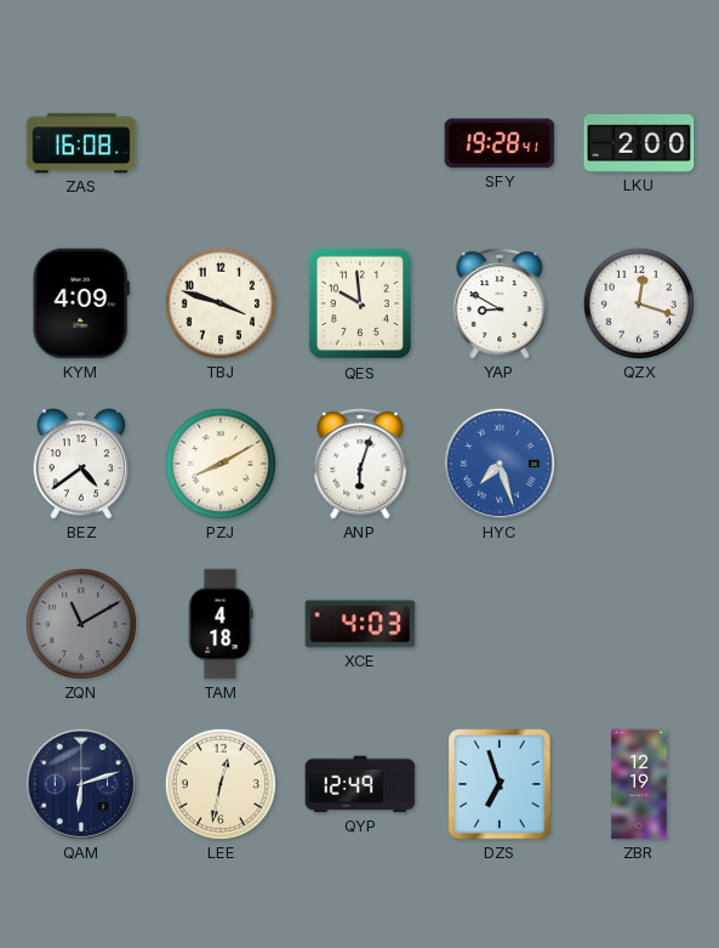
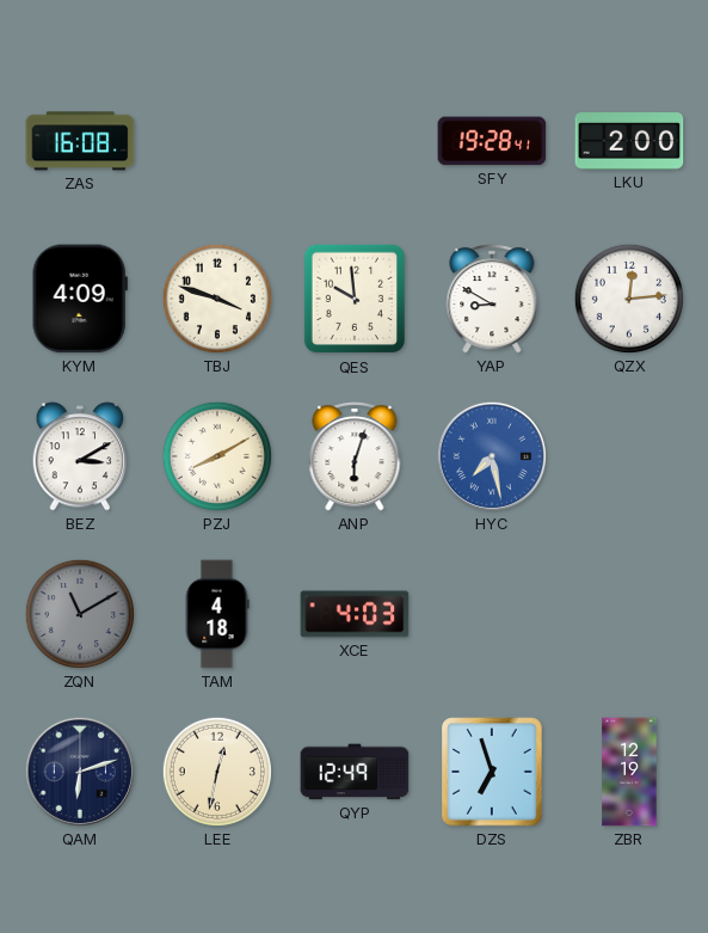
QZX: 12:18 -> 12:14 (629, 299)
BEZ: 4:39 -> 3:10 (80, 456)
HYC: 7:27 -> 7:28 (492, 456)
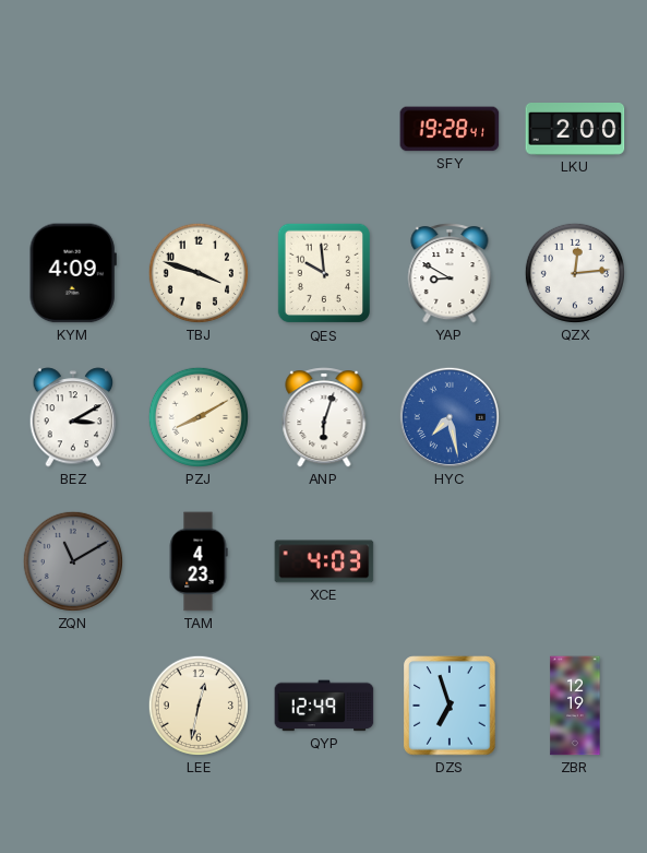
ZAS: 16:08 -> none (80, 141)
TAM: 4:18 -> 4:23 (199, 561)
QAM: 6:12 -> none (80, 772)
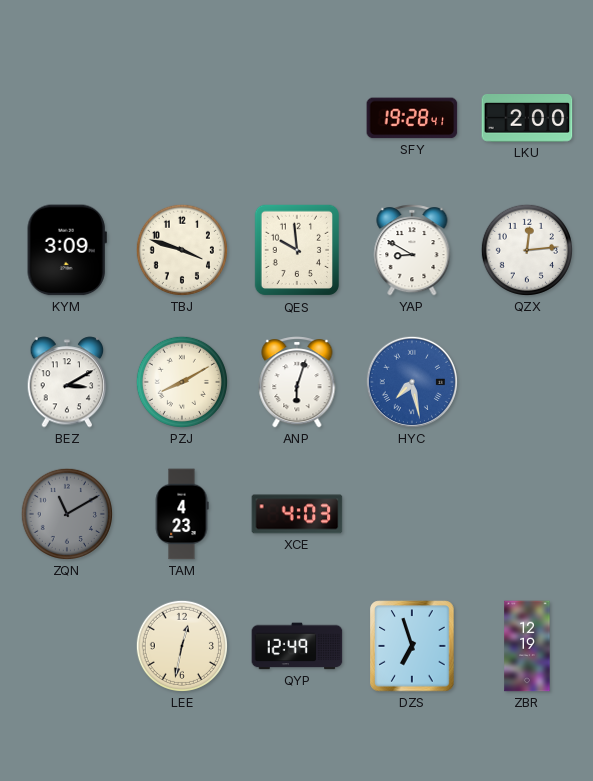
KYM: 4:09 -> 3:09 (67, 250)
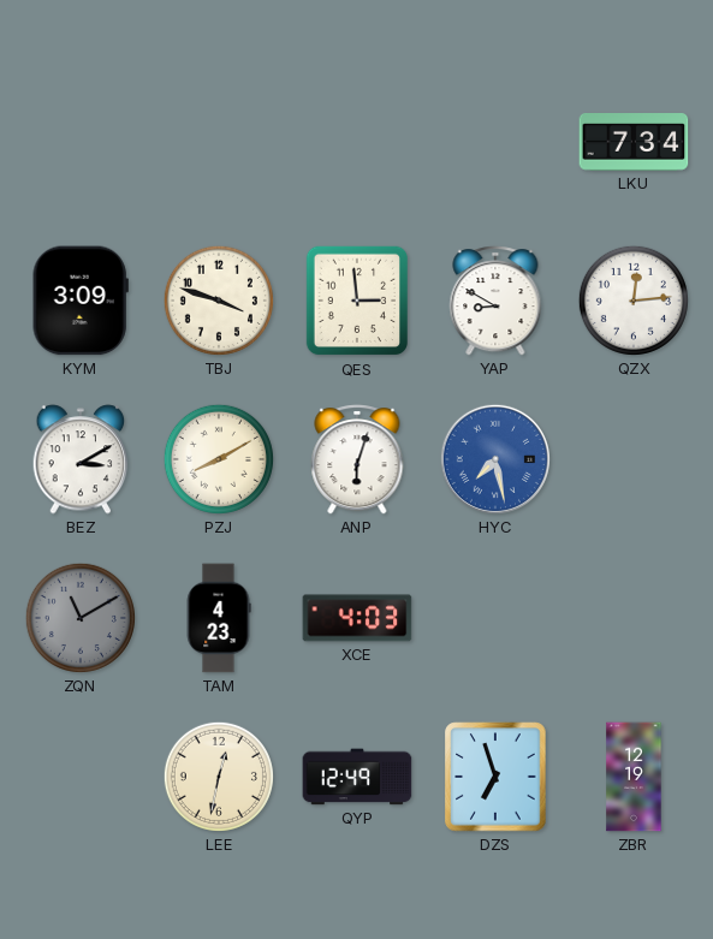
SFY: 19:28 -> none (412, 118)
LKU: 2:00 -> 7:34 (634, 143)
QES: 9:59 -> 2:59 (357, 301)
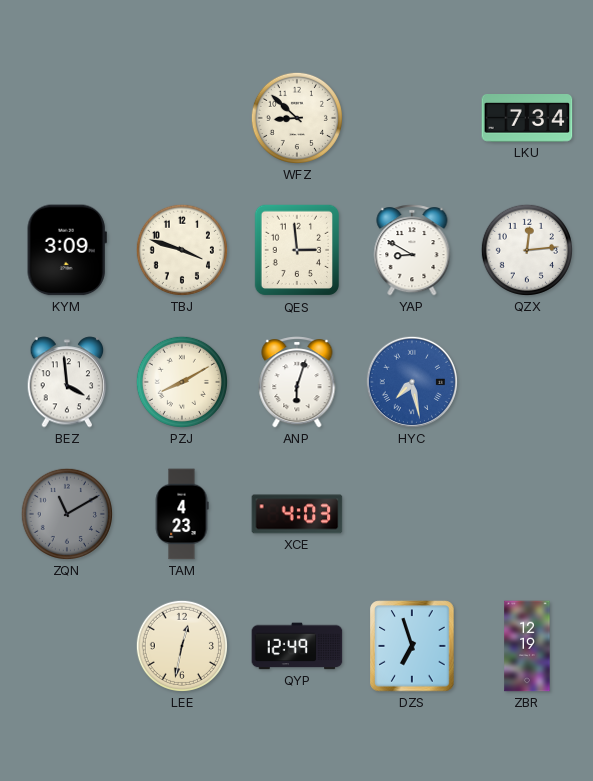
WFZ: none -> 8:52 (297, 118)
BEZ: 3:10 -> 3:59 (67, 382)
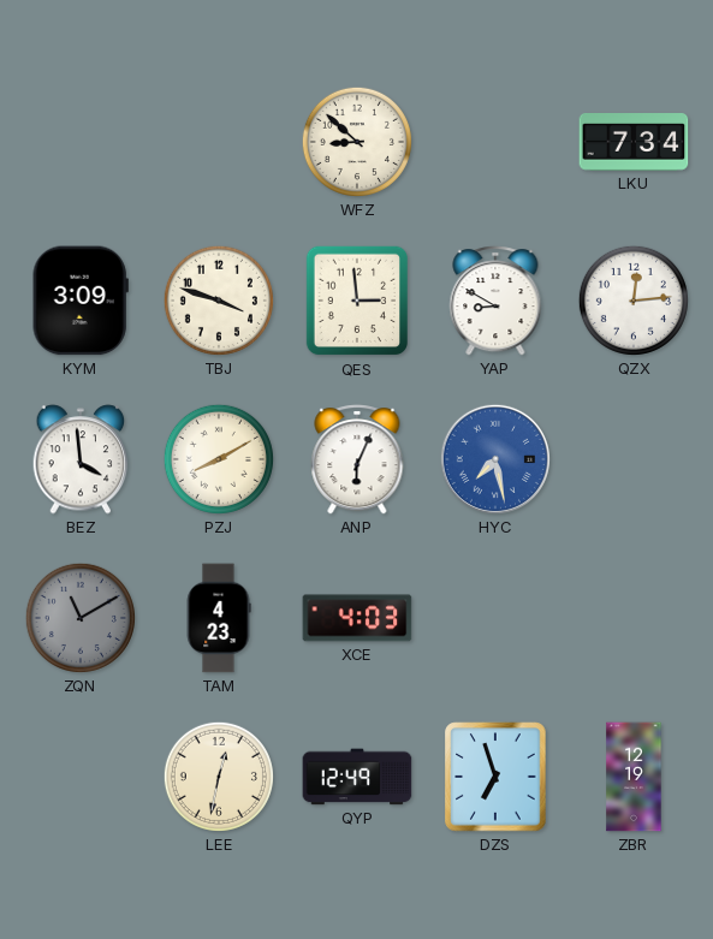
ANP: 6:03 -> 6:04 (357, 459)
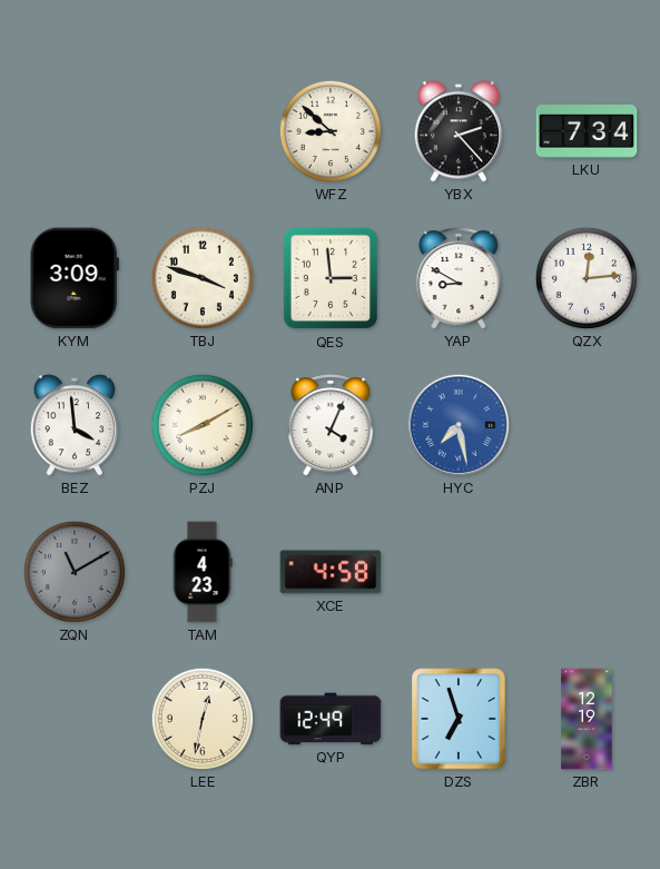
YBX: none -> 2:23 (459, 131)
ANP: 6:04 -> 4:04 (331, 425)
XCE: 4:03 -> 4:58 (331, 572)
